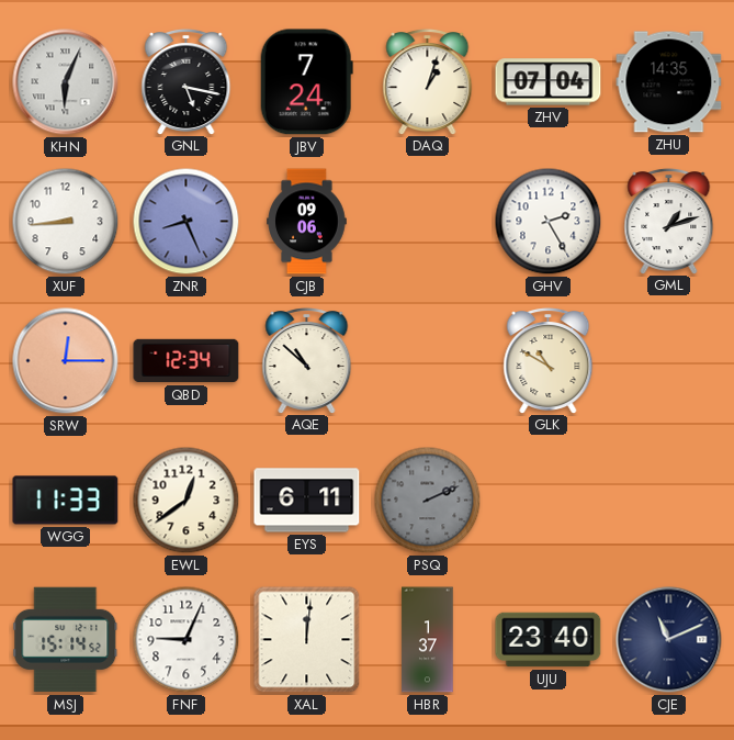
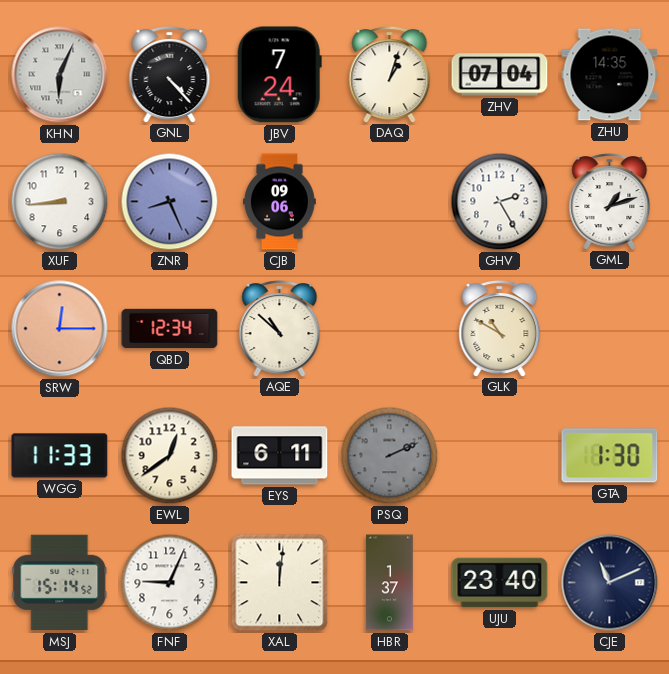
GNL: 5:17 -> 4:23 (170, 75)
GTA: none -> 1:30 (610, 456)
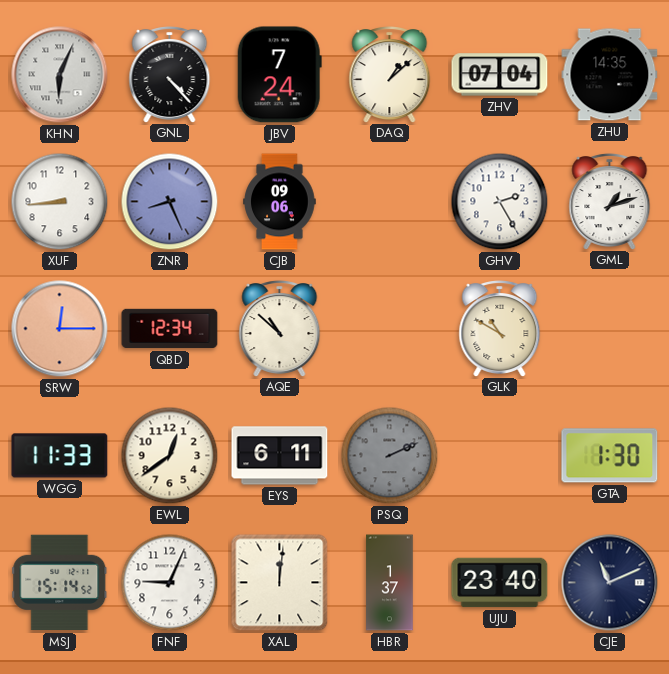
DAQ: 1:03 -> 1:08 (390, 75)
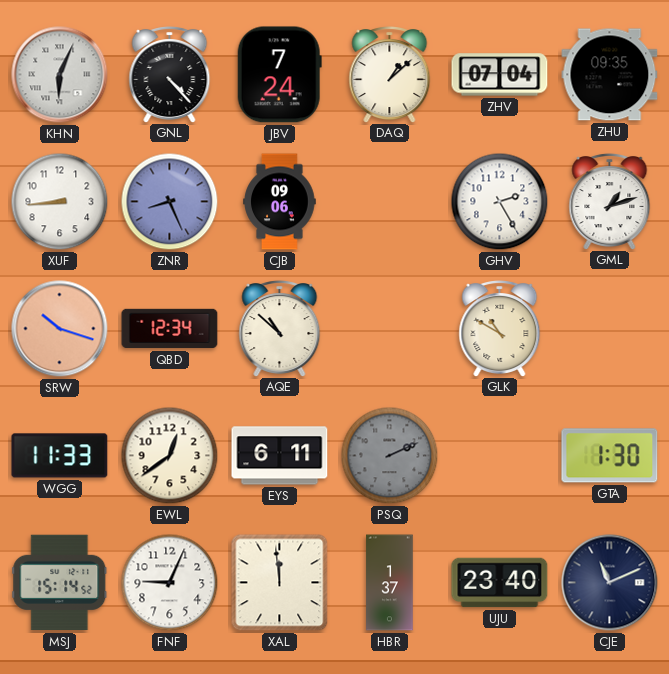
ZHU: 14:35 -> 09:35 (610, 75)
SRW: 12:15 -> 10:18 (60, 329)
XAL: 12:01 -> 11:59 (280, 583)
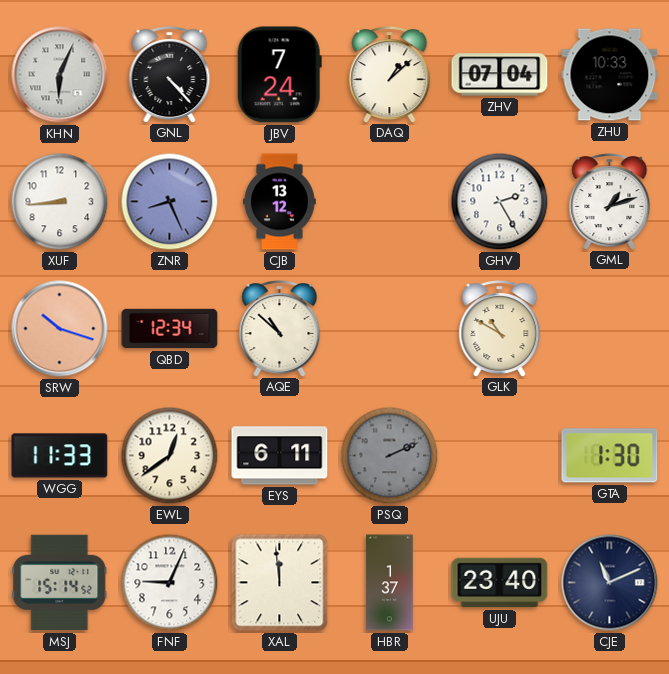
ZHU: 09:35 -> 10:33 (610, 75)
CJB: 09:06 -> 13:12 (280, 202)
